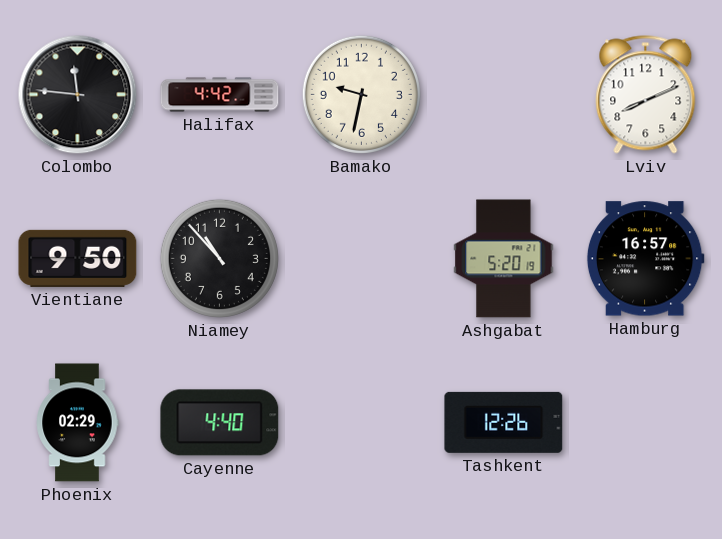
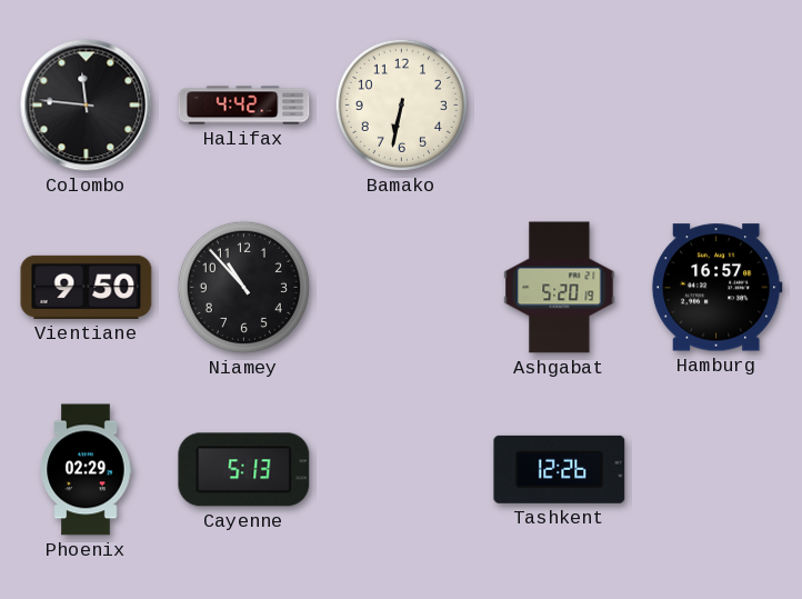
Bamako: 9:32 -> 6:32 (401, 104)
Lviv: 8:11 -> none (646, 95)
Cayenne: 4:40 -> 5:13 (244, 470)
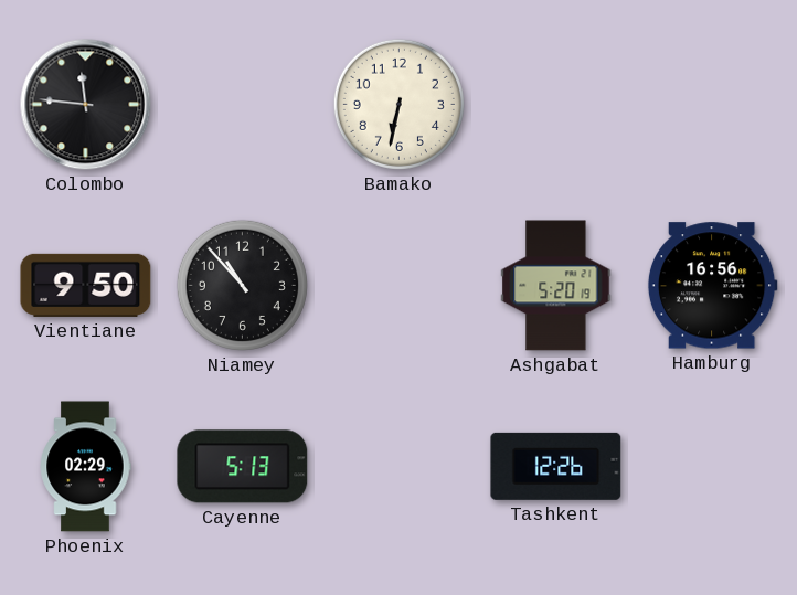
Halifax: 4:42 -> none (244, 106)
Hamburg: 16:57 -> 16:56 (712, 286)
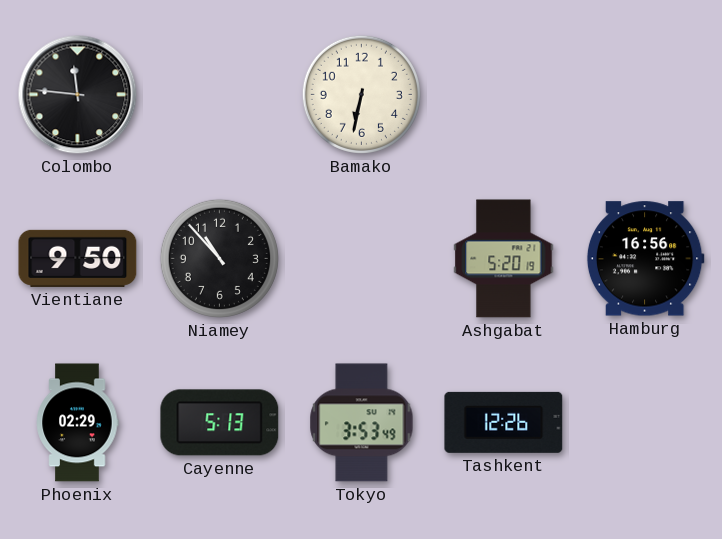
Tokyo: none -> 3:53 (362, 423)
